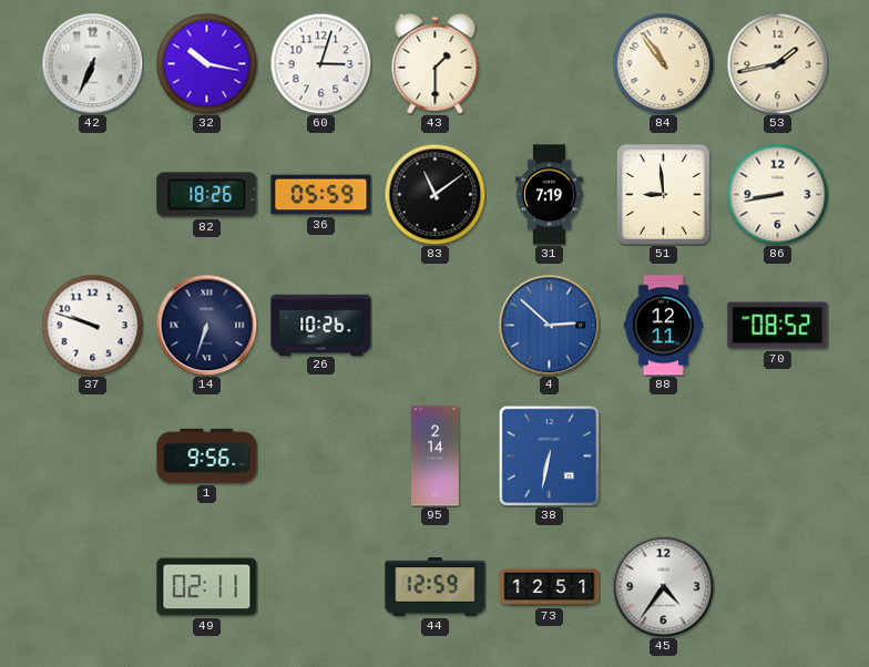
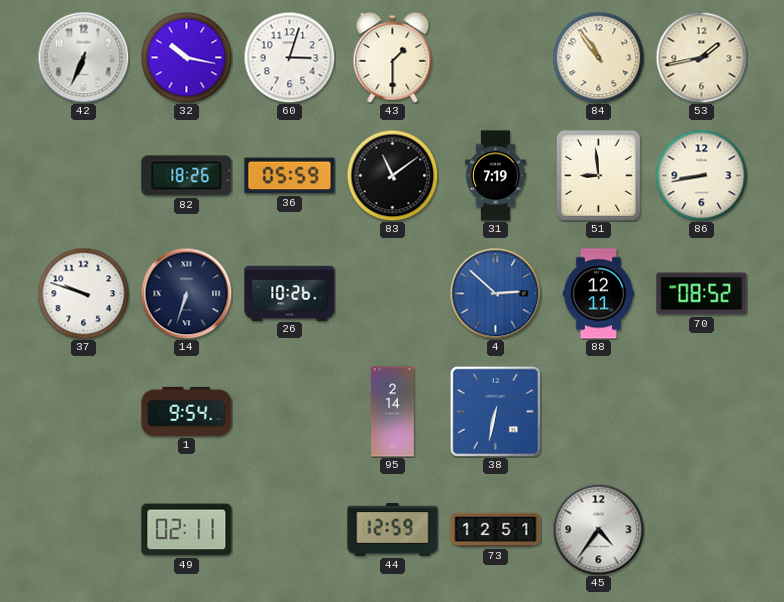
1: 9:56 -> 9:54 (187, 411)
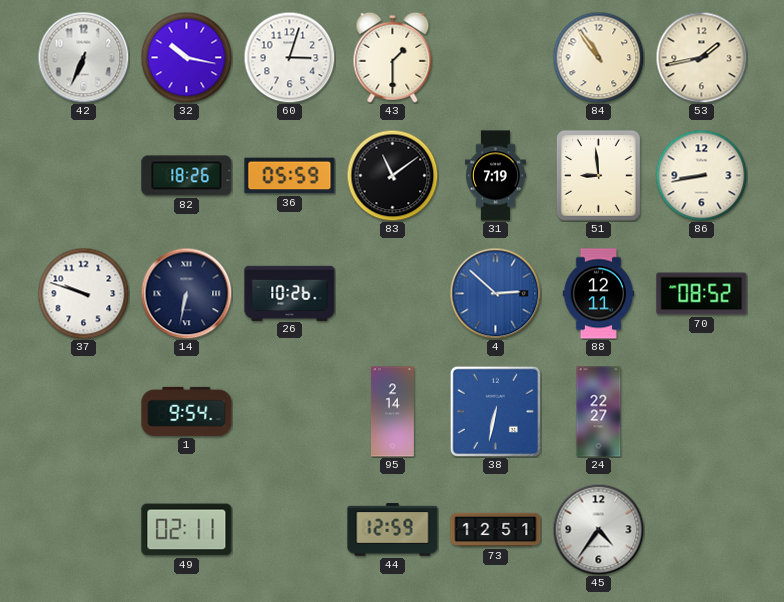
14: 6:33 -> 6:32 (186, 293)
24: none -> 22:27 (599, 412)
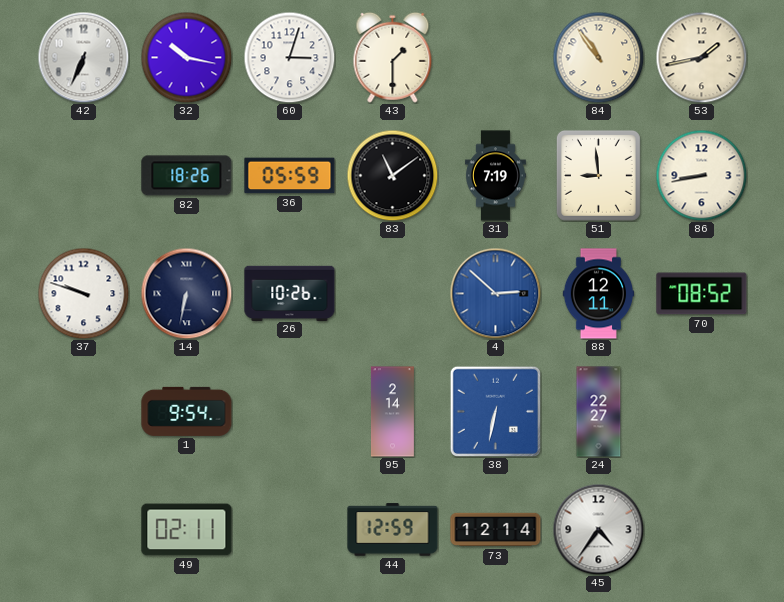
73: 12:51 -> 12:14 (496, 530)
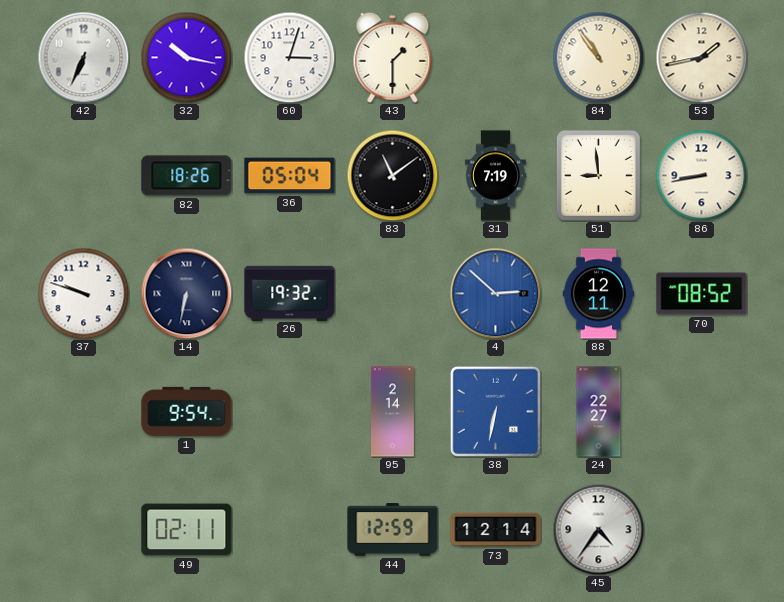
36: 05:59 -> 05:04 (290, 176)
26: 10:26 -> 19:32 (290, 293)
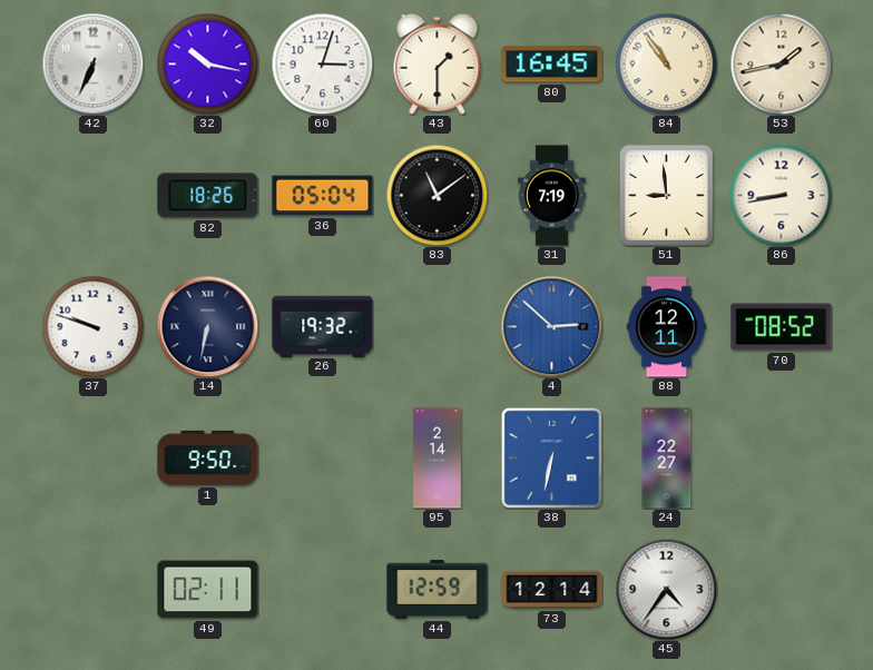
80: none -> 16:45 (552, 65)
1: 9:54 -> 9:50 (208, 457)
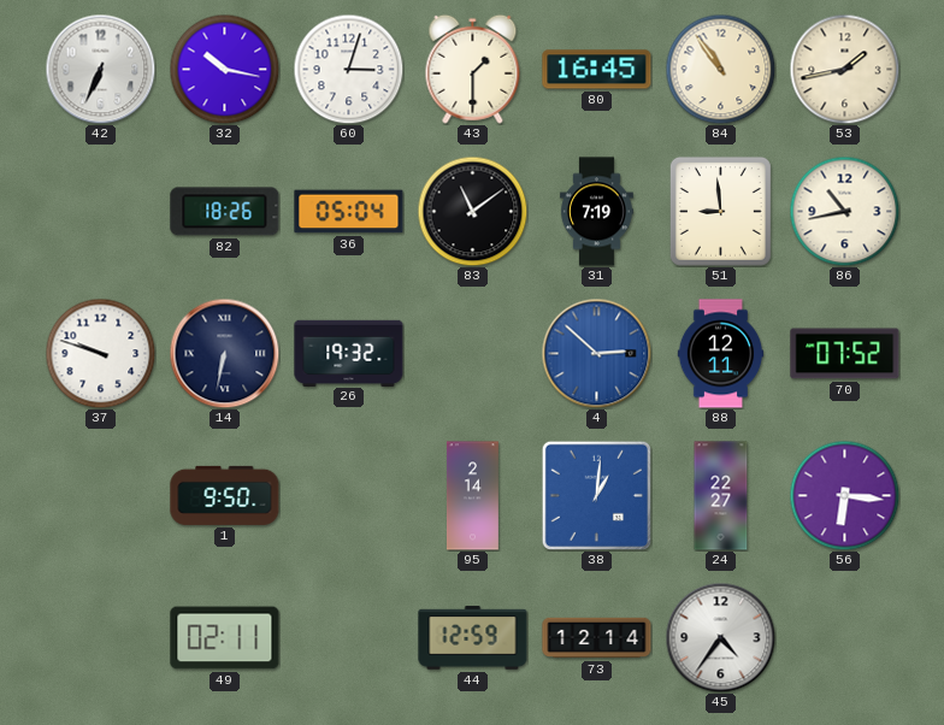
86: 8:43 -> 10:43 (844, 211)
70: 08:52 -> 07:52 (845, 354)
38: 6:32 -> 1:01 (596, 495)
56: none -> 6:16 (844, 495)
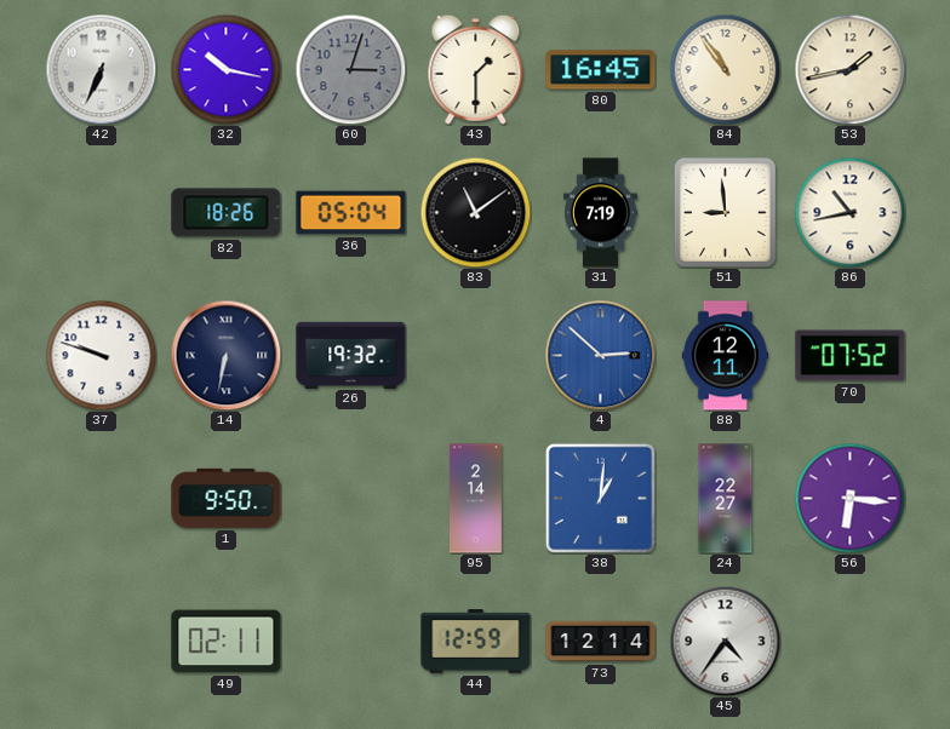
60 dial: white -> grey (350, 69)
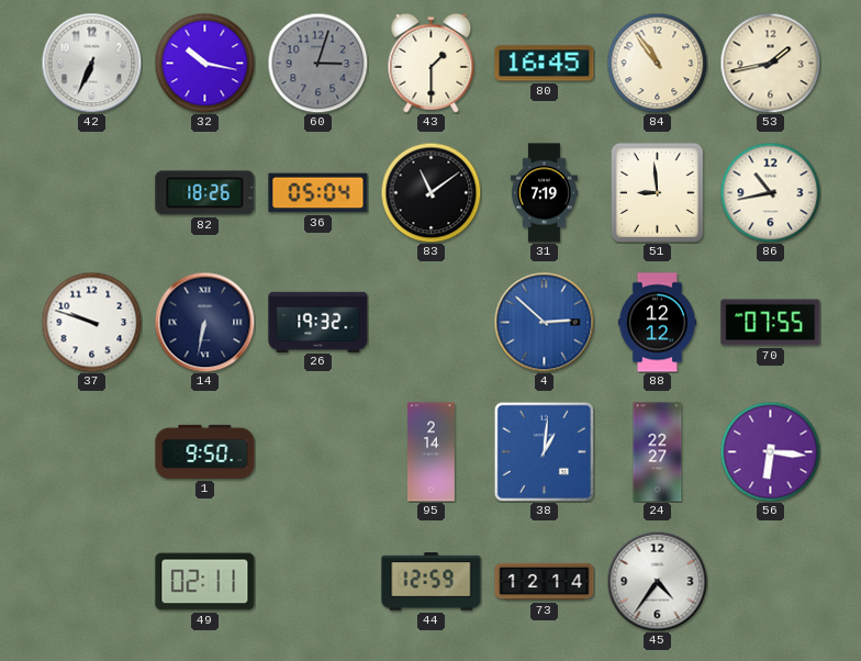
88: 12:11 -> 12:12 (658, 323)
70: 07:52 -> 07:55 (771, 323)
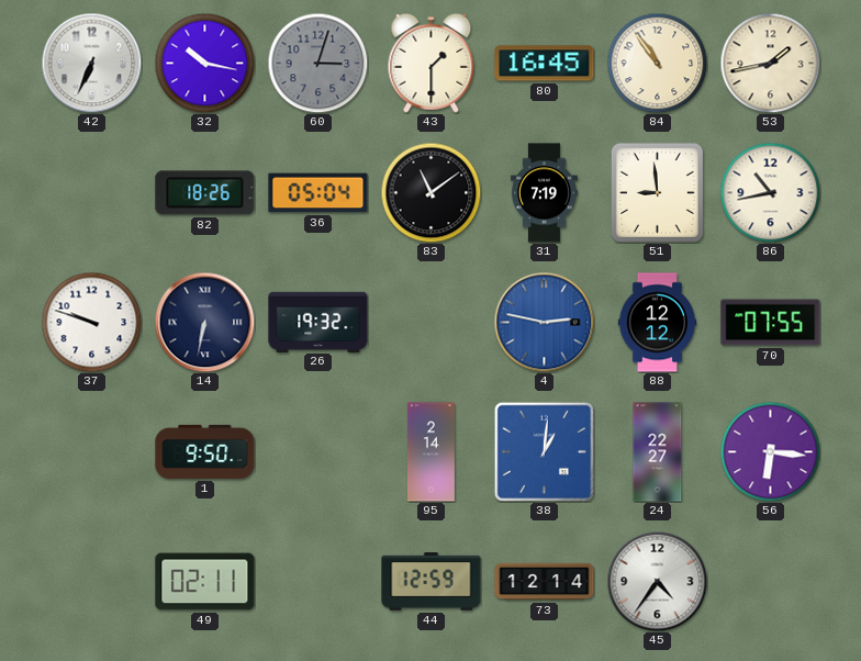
4: 2:52 -> 2:47 (544, 322)
